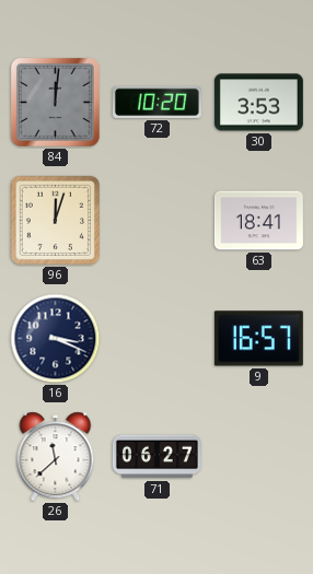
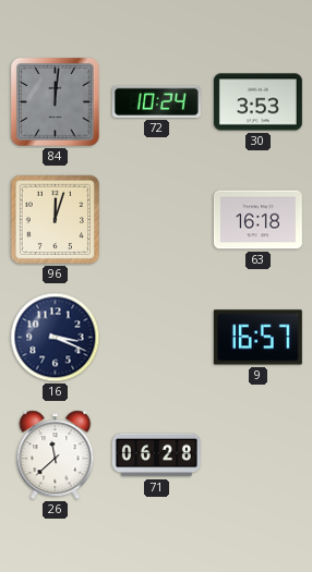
72: 10:20 -> 10:24 (156, 101)
63: 18:41 -> 16:18 (257, 220)
71: 06:27 -> 06:28 (156, 455)
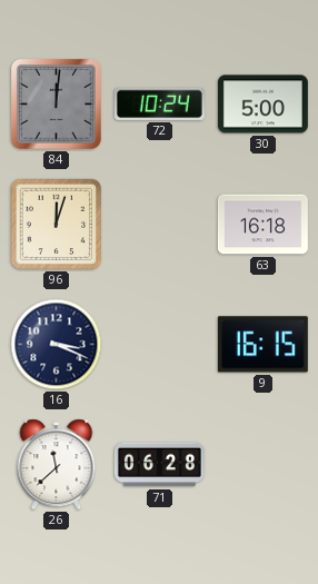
30: 3:53 -> 5:00 (262, 105)
9: 16:57 -> 16:15 (262, 345)
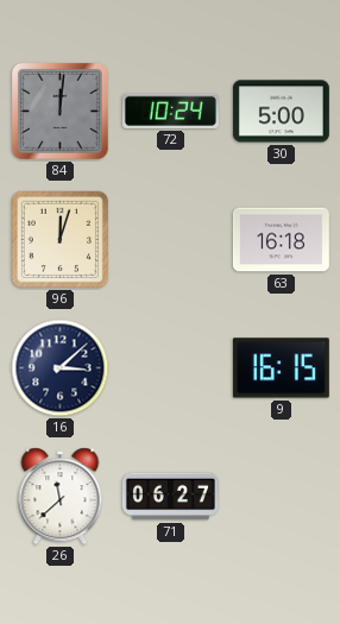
16: 3:19 -> 3:08 (61, 368)
71: 06:28 -> 06:27 (170, 497)
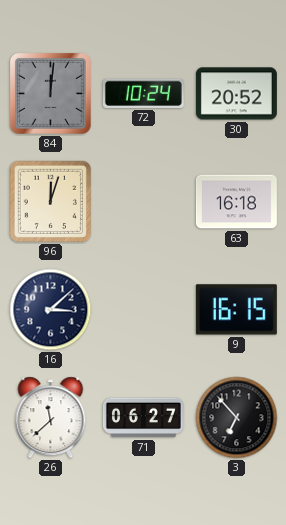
30: 5:00 -> 20:52 (236, 94)
3: none -> 6:53 (237, 418)
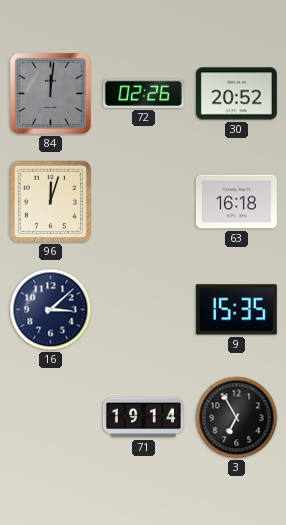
72: 10:24 -> 02:26 (143, 93)
9: 16:15 -> 15:35 (236, 310)
26: 11:38 -> none (51, 418)
71: 06:27 -> 19:14 (143, 418)
3: 6:53 -> 6:55 (237, 418)
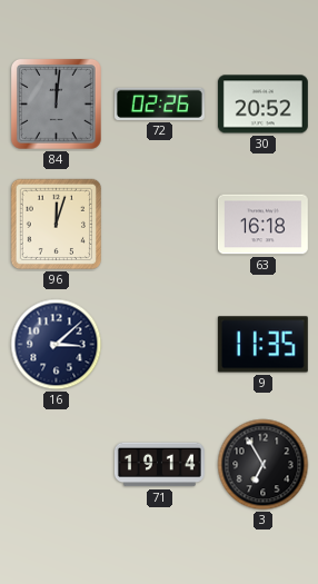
9: 15:35 -> 11:35 (262, 345)
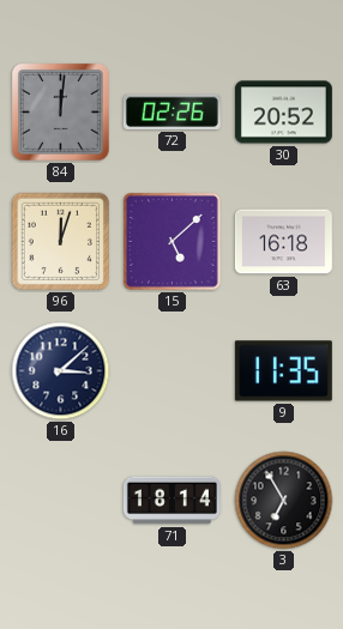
15: none -> 5:08 (173, 242)
71: 19:14 -> 18:14 (171, 501)
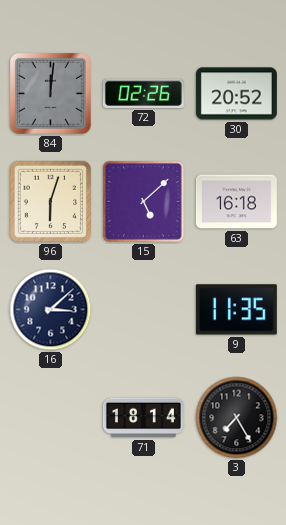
96: 12:03 -> 6:03 (51, 202)
3: 6:55 -> 7:25 (237, 418)
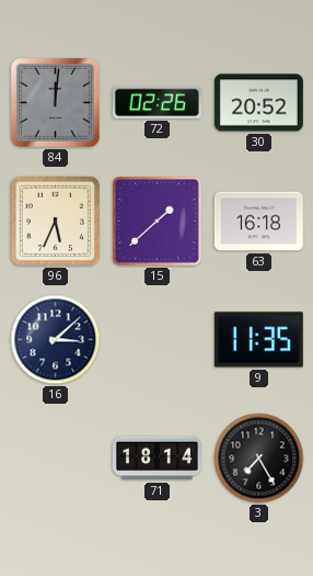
96: 6:03 -> 5:34 (56, 222)
15: 5:08 -> 1:38 (158, 222)
